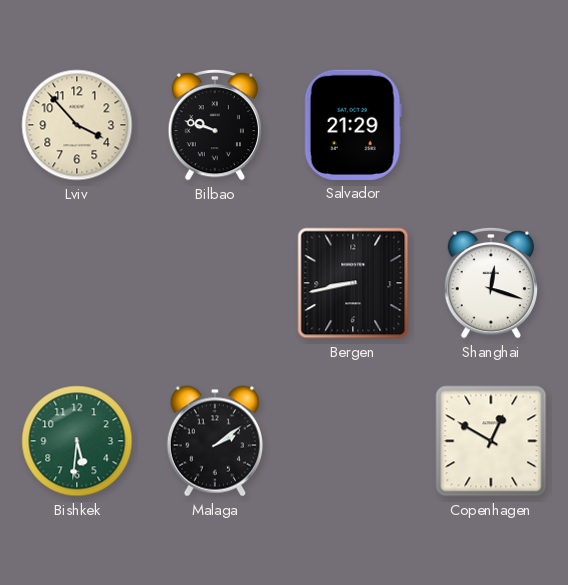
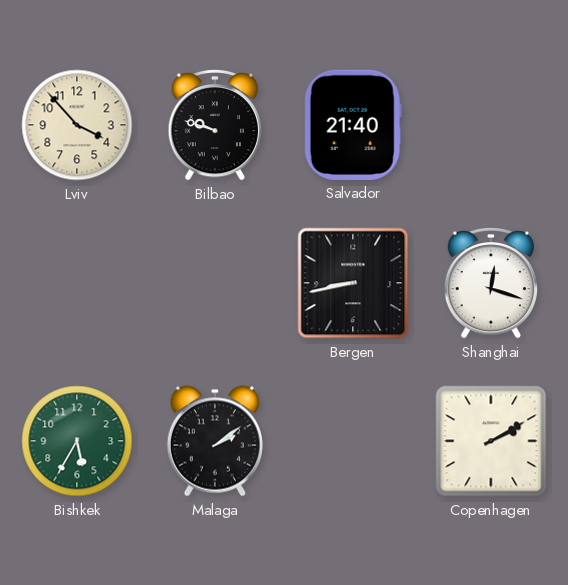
Salvador: 21:29 -> 21:40 (353, 125)
Bishkek: 5:31 -> 5:35 (77, 441)
Copenhagen: 12:50 -> 2:10 (491, 441)
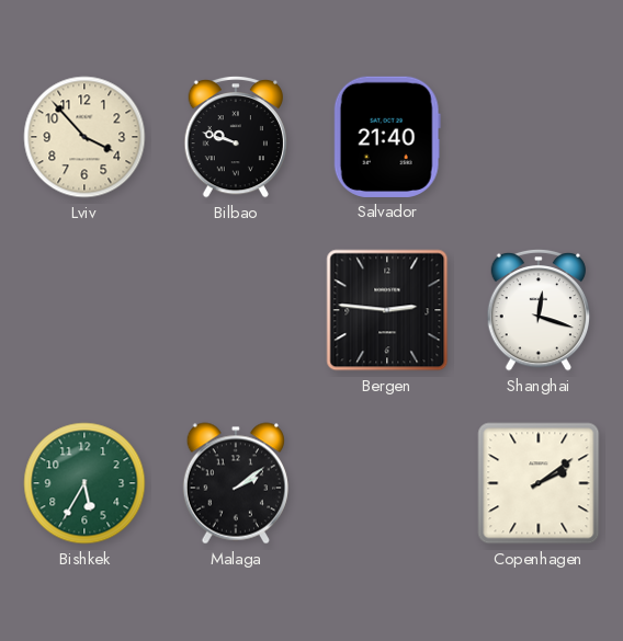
Bergen: 8:43 -> 2:46 (387, 310)
Copenhagen: 2:10 -> 2:09 (539, 483)
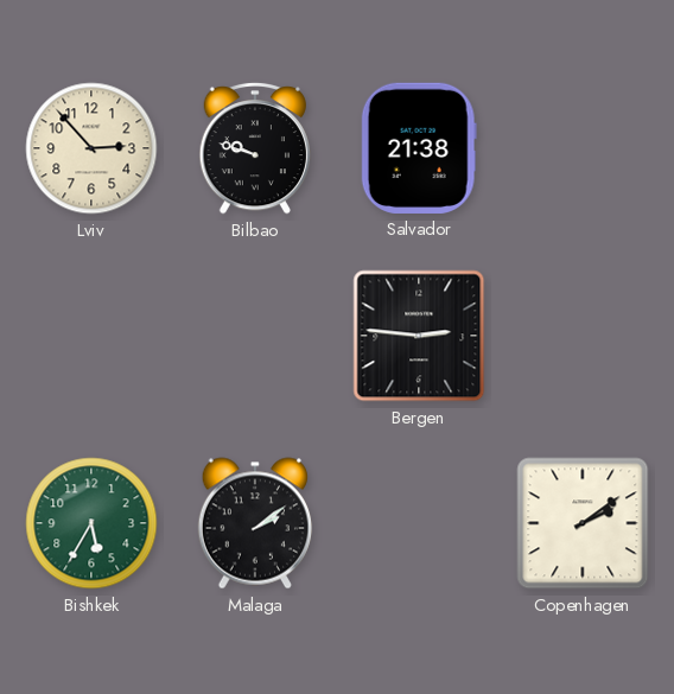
Lviv: 3:53 -> 2:53 (91, 148)
Salvador: 21:40 -> 21:38 (419, 148)
Shanghai: 12:18 -> none (537, 310)
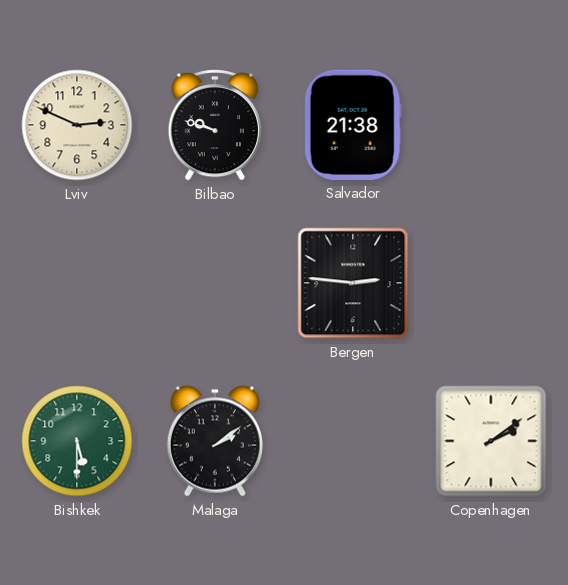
Lviv: 2:53 -> 2:49 (77, 125)
Bishkek: 5:35 -> 5:30 (77, 441)
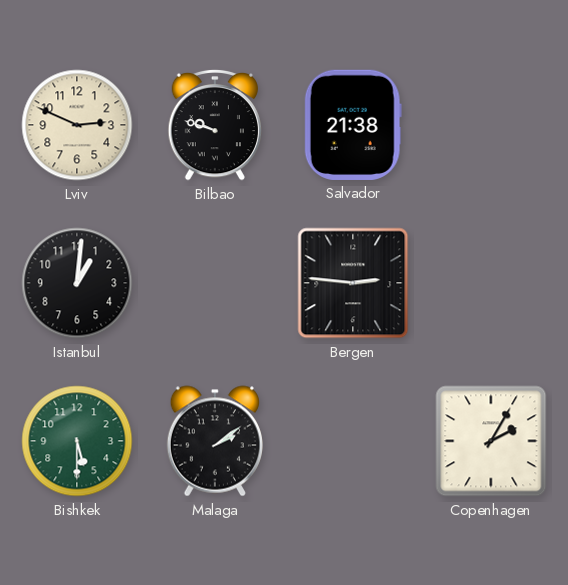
Istanbul: none -> 1:01 (77, 283)
Copenhagen: 2:09 -> 2:05 (491, 441)
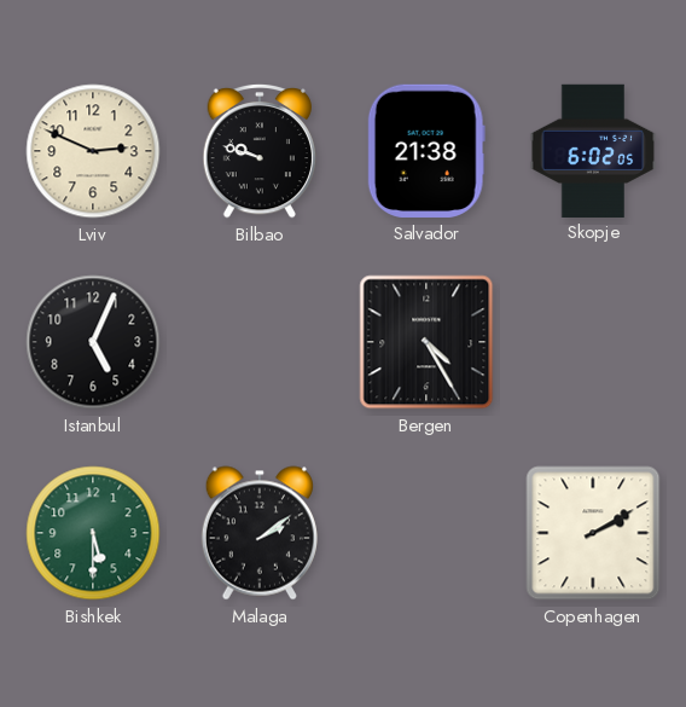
Skopje: none -> 6:02 (593, 150)
Istanbul: 1:01 -> 5:04 (93, 342)
Bergen: 2:46 -> 4:25 (426, 342)
Copenhagen: 2:05 -> 2:10 (593, 533)
